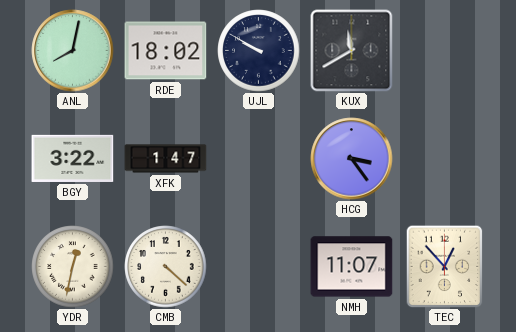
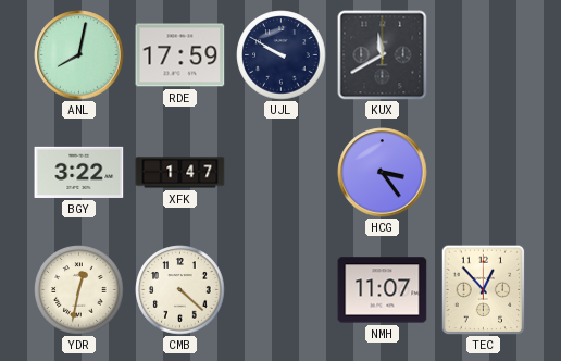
RDE: 18:02 -> 17:59 (180, 55)
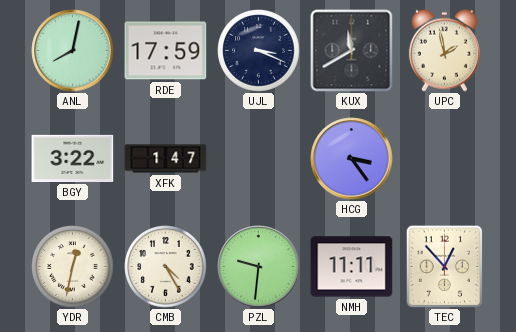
UJL: 9:50 -> 3:19 (259, 51)
UPC: none -> 1:58 (444, 50)
CMB: 4:22 -> 4:25 (166, 267)
PZL: none -> 9:31 (259, 267)
NMH: 11:07 -> 11:11 (352, 267)
